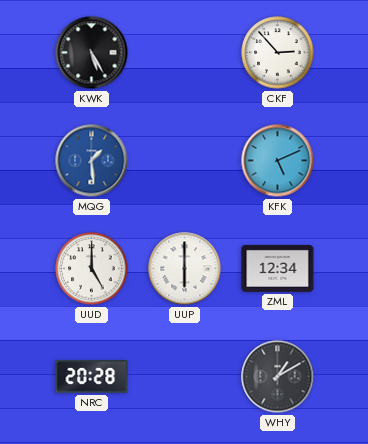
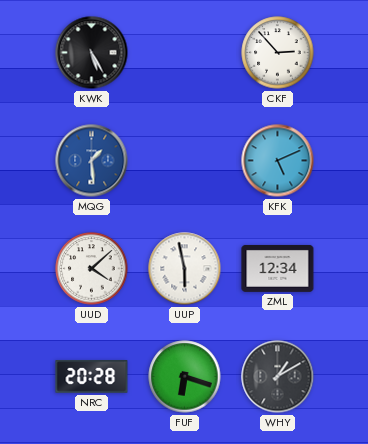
UUD: 5:00 -> 4:08 (92, 269)
UUP: 6:00 -> 5:58 (185, 269)
FUF: none -> 6:18 (185, 377)
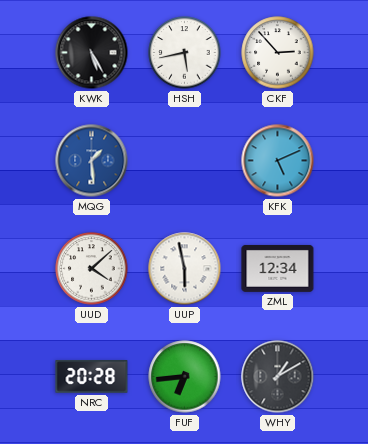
HSH: none -> 5:43 (185, 53)
FUF: 6:18 -> 6:44 (185, 377)
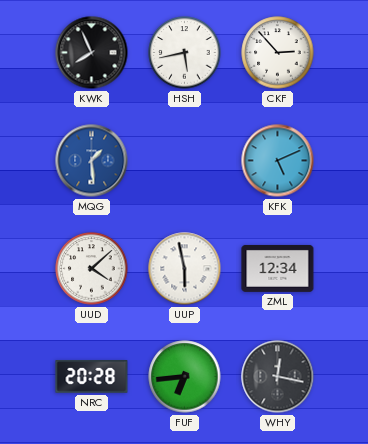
KWK: 5:25 -> 7:56 (92, 53)
WHY: 1:10 -> 12:17 (278, 377)
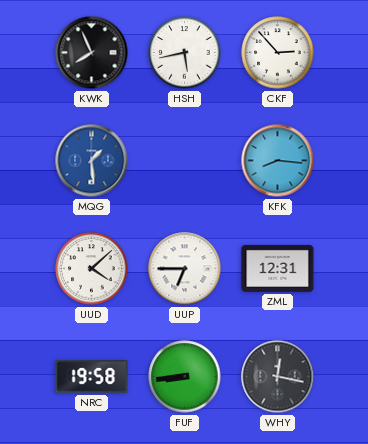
KFK: 5:11 -> 8:16 (278, 161)
UUP: 5:58 -> 6:45 (185, 269)
ZML: 12:34 -> 12:31 (278, 268)
NRC: 20:28 -> 19:58 (92, 377)
FUF: 6:44 -> 8:44 (185, 377)
